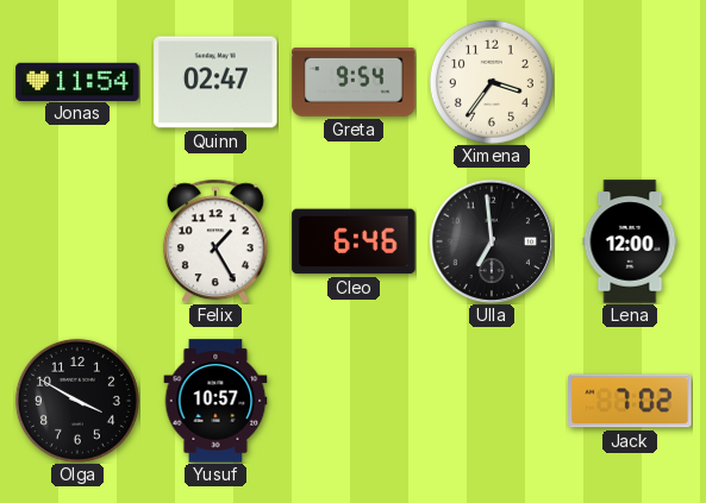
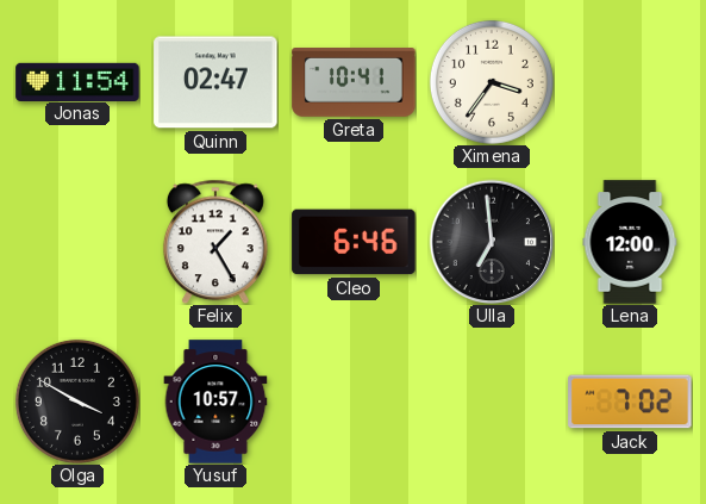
Greta: 9:54 -> 10:41 (354, 83)
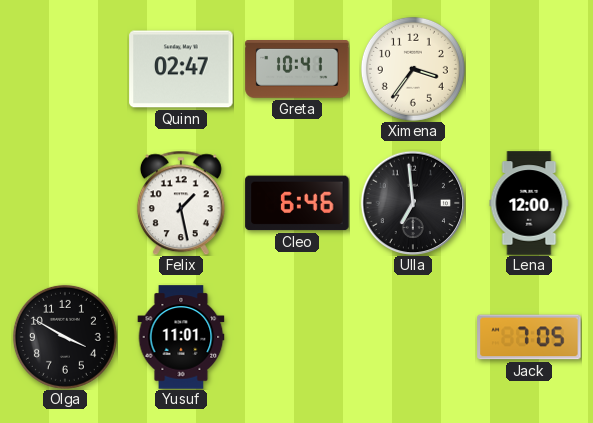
Jonas: 11:54 -> none (77, 81)
Felix: 1:25 -> 1:28 (181, 203)
Yusuf: 10:57 -> 11:01 (181, 337)
Jack: 7:02 -> 7:05 (529, 337)
